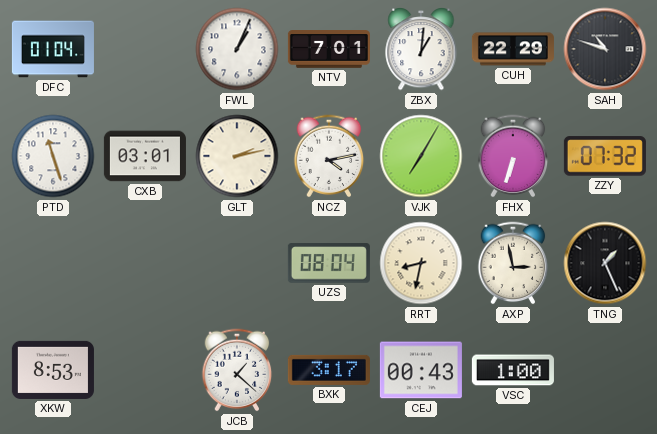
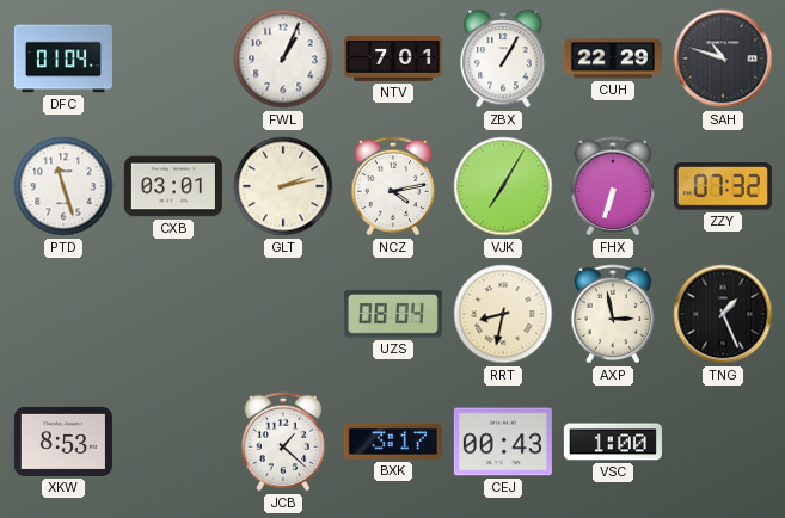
ZBX: 1:01 -> 1:05 (503, 58)
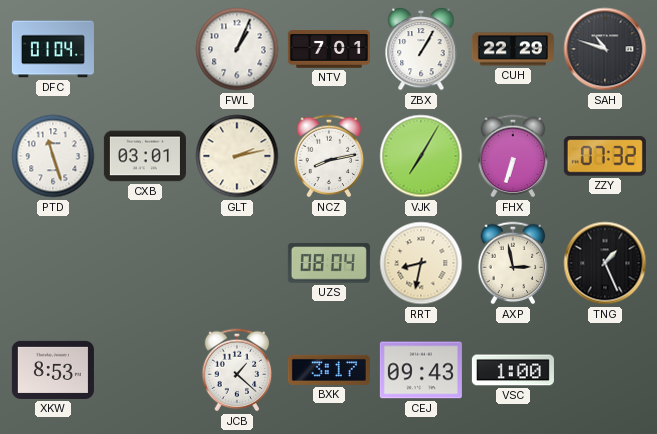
NCZ: 4:13 -> 8:13 (329, 156)
CEJ: 00:43 -> 09:43 (421, 370)
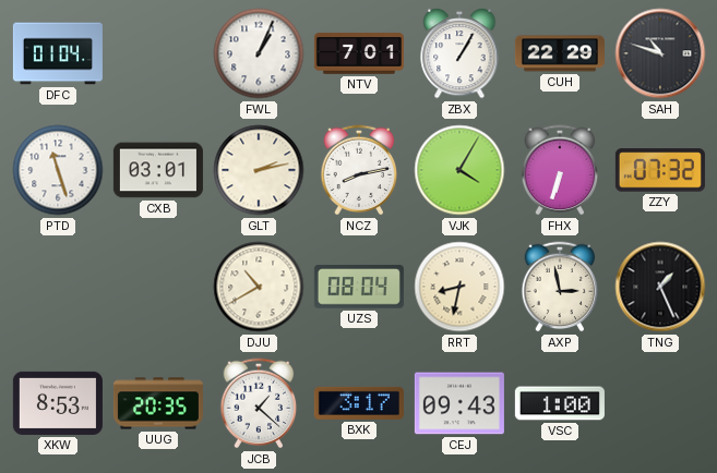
VJK: 7:05 -> 4:05 (459, 170)
DJU: none -> 10:40 (259, 287)
UUG: none -> 20:35 (158, 403)
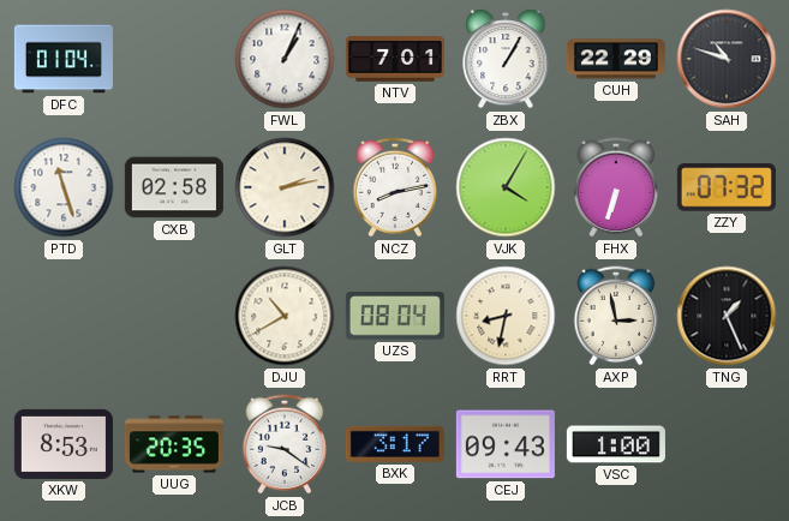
CXB: 03:01 -> 02:58 (174, 187)
JCB: 1:22 -> 9:21 (285, 444)
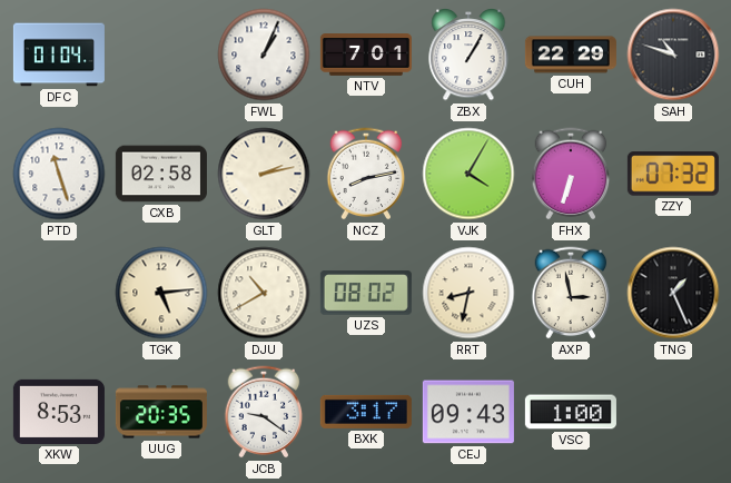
TGK: none -> 5:14 (161, 293)
UZS: 08:04 -> 08:02 (366, 293)
